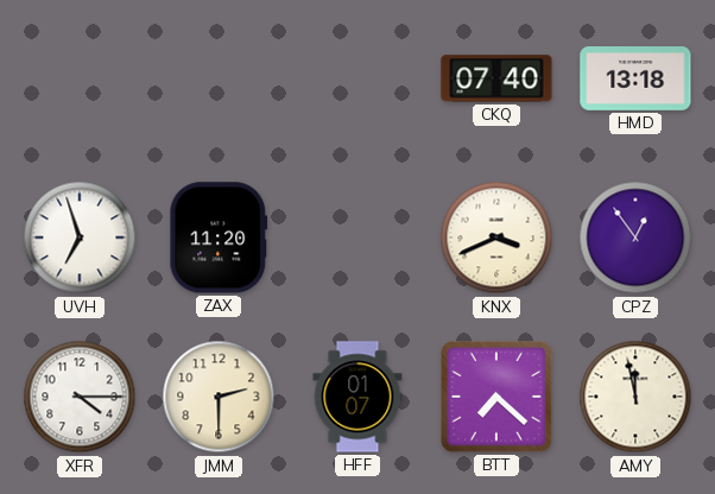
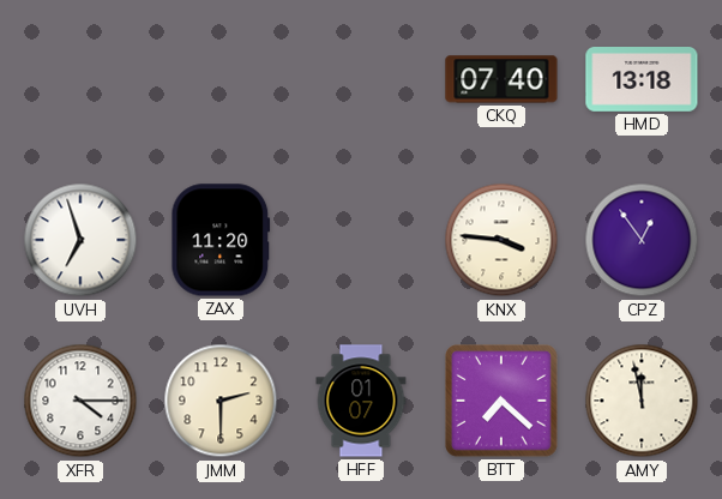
KNX: 3:41 -> 3:46 (501, 240)
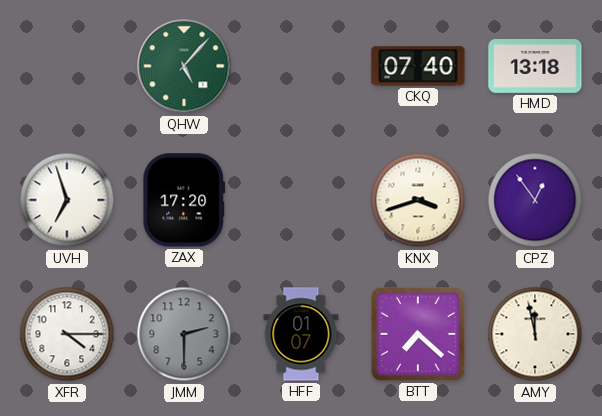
QHW: none -> 5:07 (184, 66)
ZAX: 11:20 -> 17:20 (184, 200)
KNX: 3:46 -> 3:42 (418, 200)
JMM dial: cream -> grey (184, 334)
